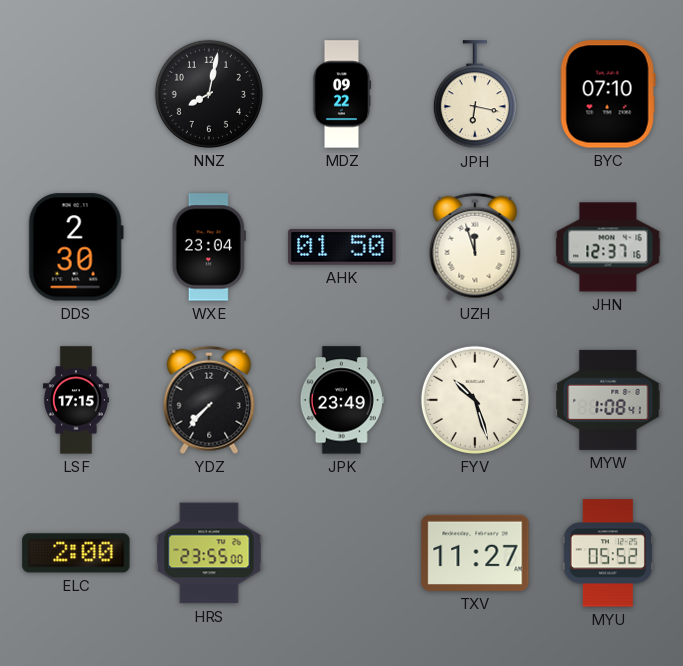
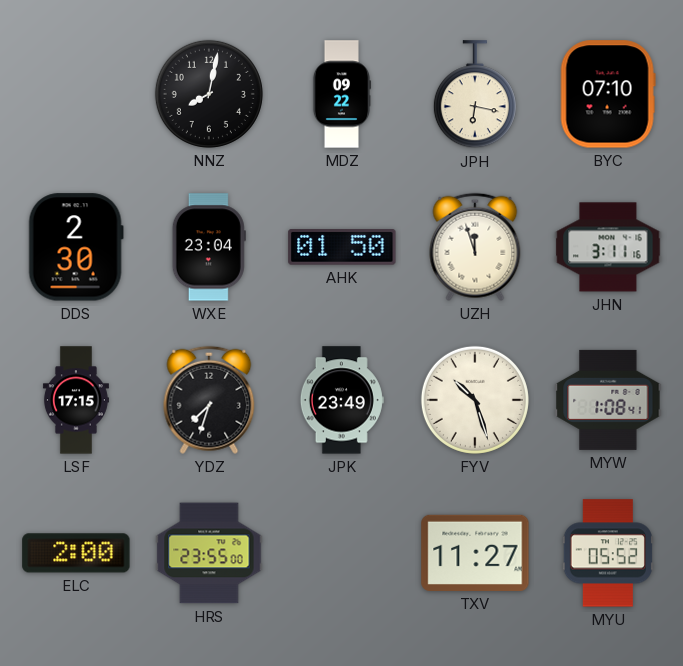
JHN: 12:37 -> 3:11 (608, 247)
YDZ: 7:37 -> 7:33 (209, 400)
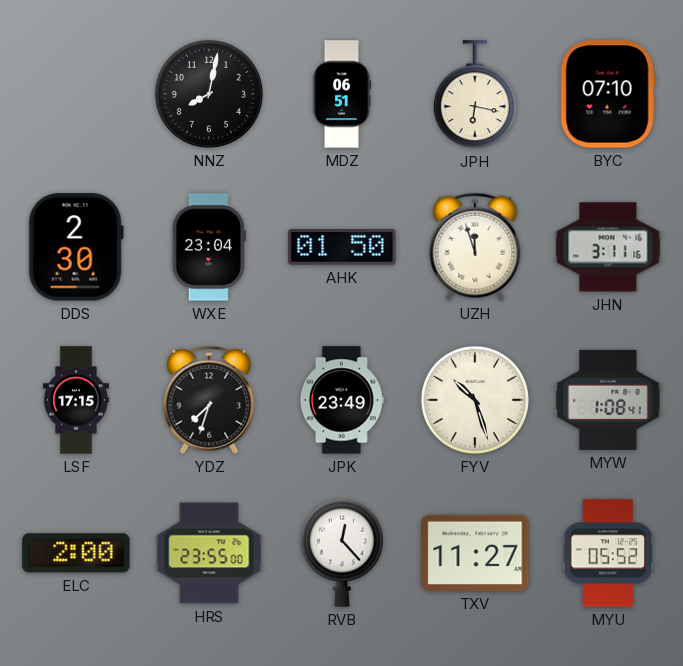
MDZ: 09:22 -> 06:51 (342, 94)
RVB: none -> 12:23 (342, 553)
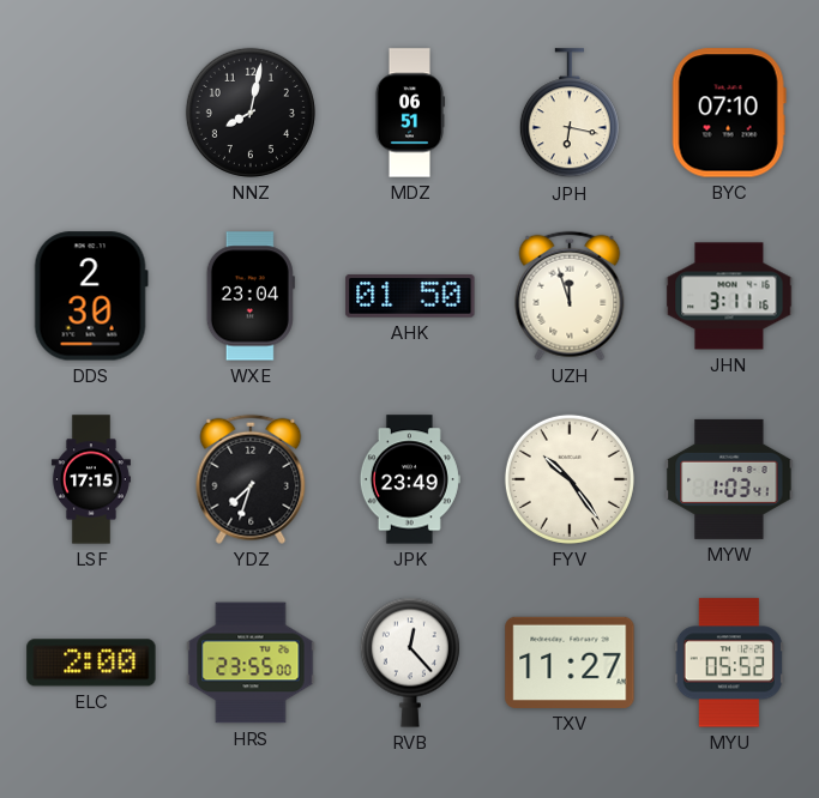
FYV: 10:27 -> 10:24 (570, 479)
MYW: 1:08 -> 1:03 (729, 479)
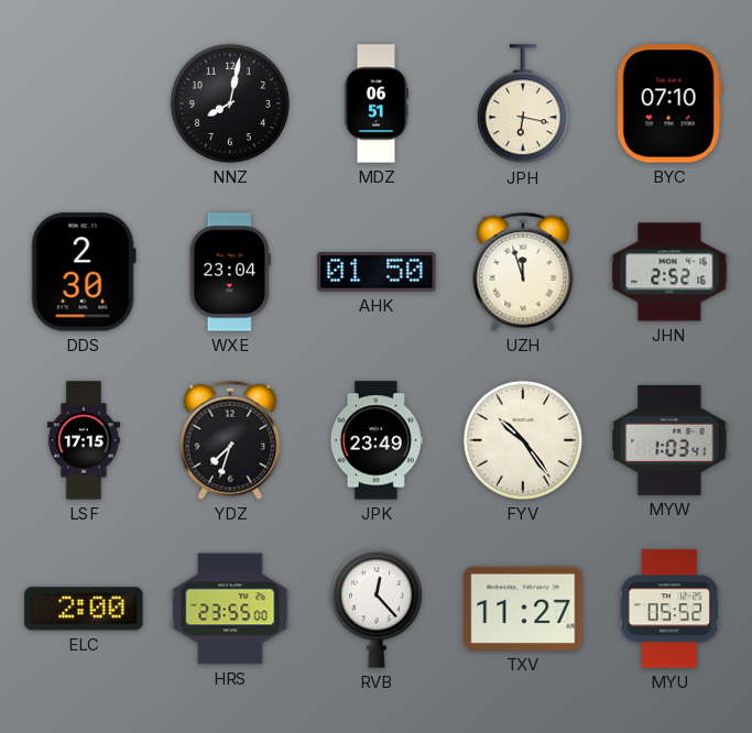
JHN: 3:11 -> 2:52 (669, 272)
